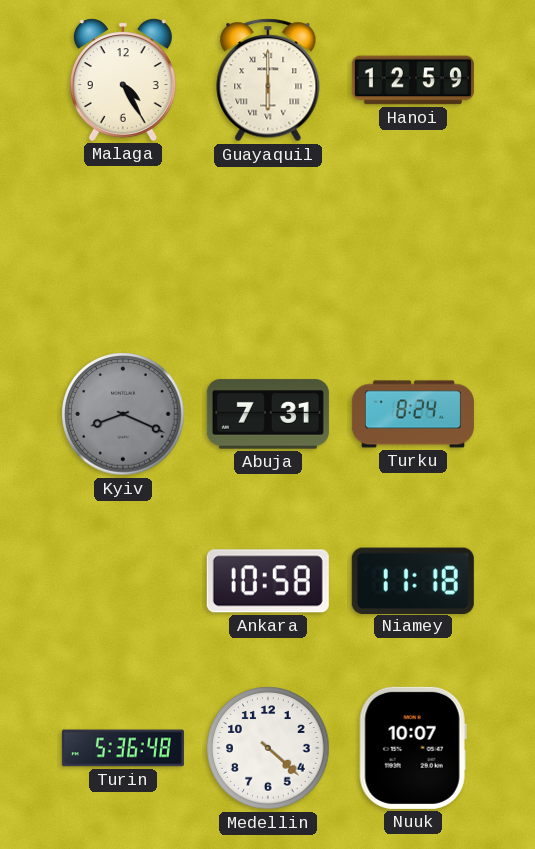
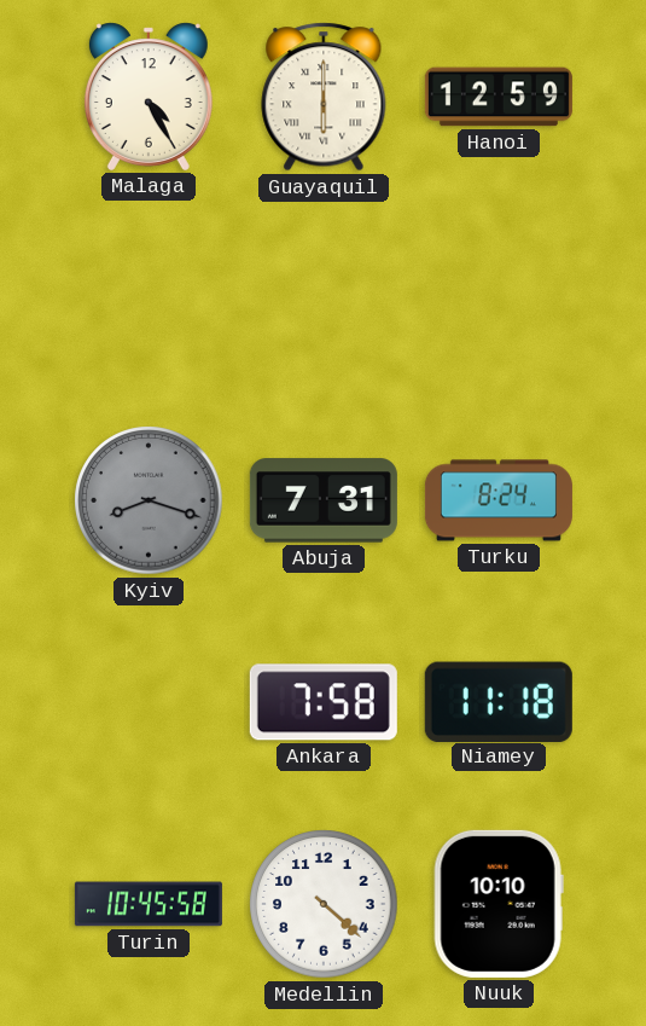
Kyiv: 8:19 -> 8:18 (149, 500)
Ankara: 10:58 -> 7:58 (324, 702)
Turin: 5:36 -> 10:45 (149, 904)
Nuuk: 10:07 -> 10:10 (499, 904)
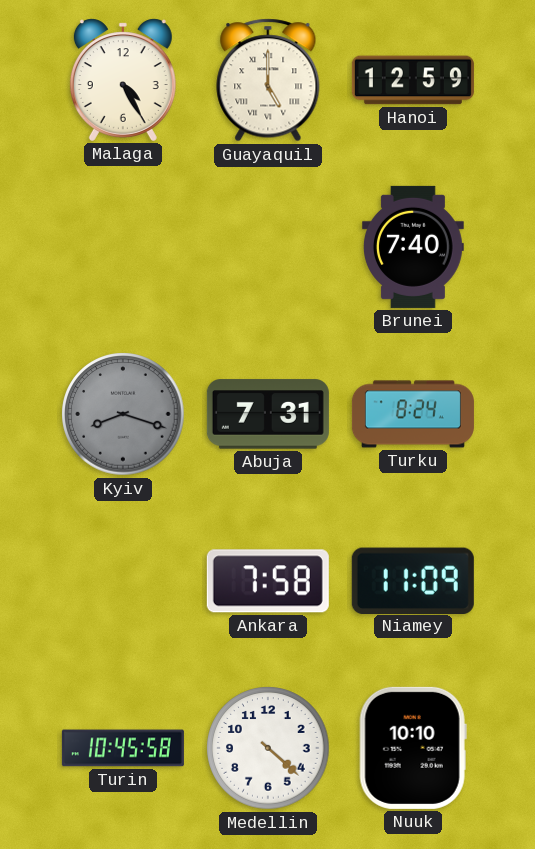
Guayaquil: 6:00 -> 5:00 (268, 80)
Brunei: none -> 7:40 (414, 247)
Niamey: 11:18 -> 11:09 (413, 580)
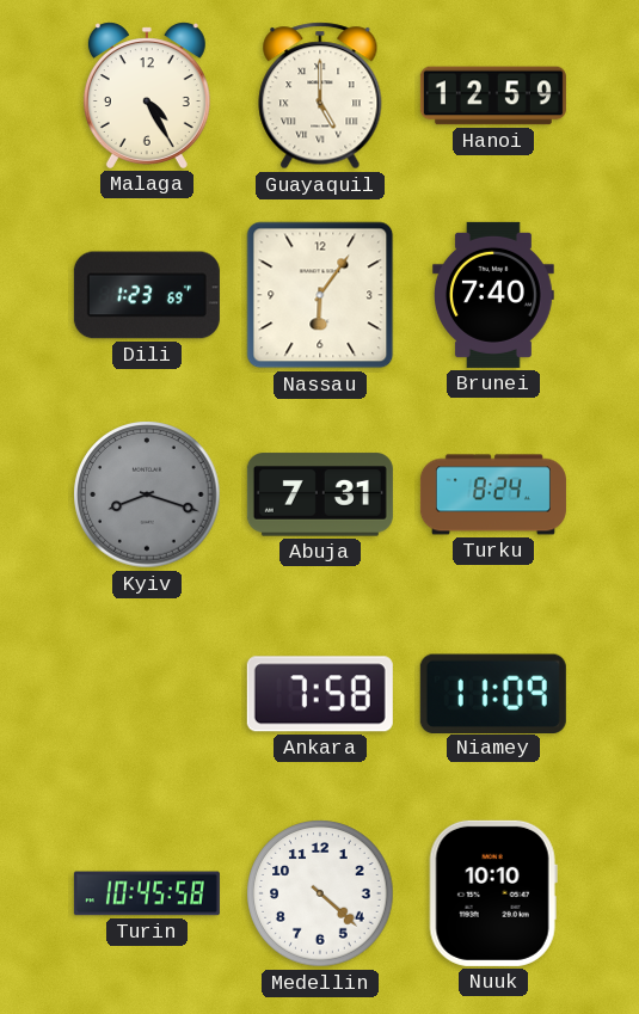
Dili: none -> 1:23 (147, 295)
Nassau: none -> 6:06 (320, 295)
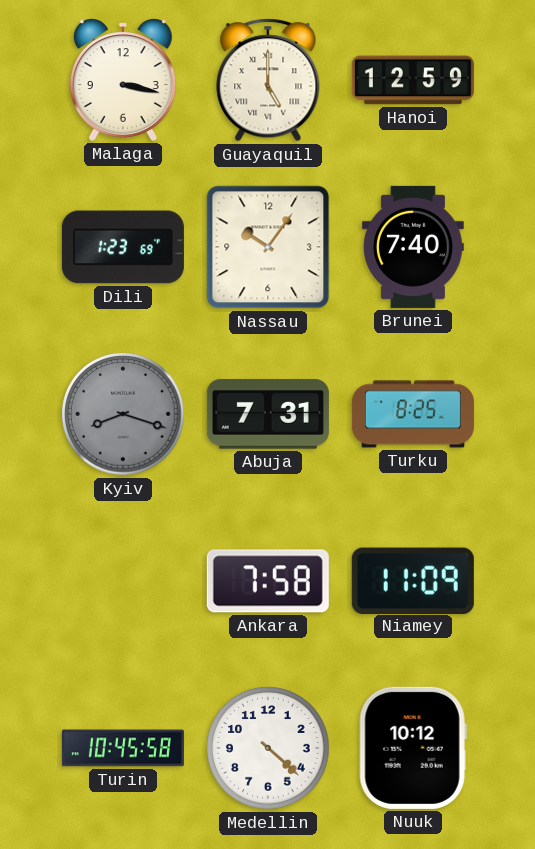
Malaga: 4:25 -> 3:17 (123, 80)
Nassau: 6:06 -> 10:06 (268, 247)
Turku: 8:24 -> 8:25 (413, 414)
Nuuk: 10:10 -> 10:12 (413, 748)
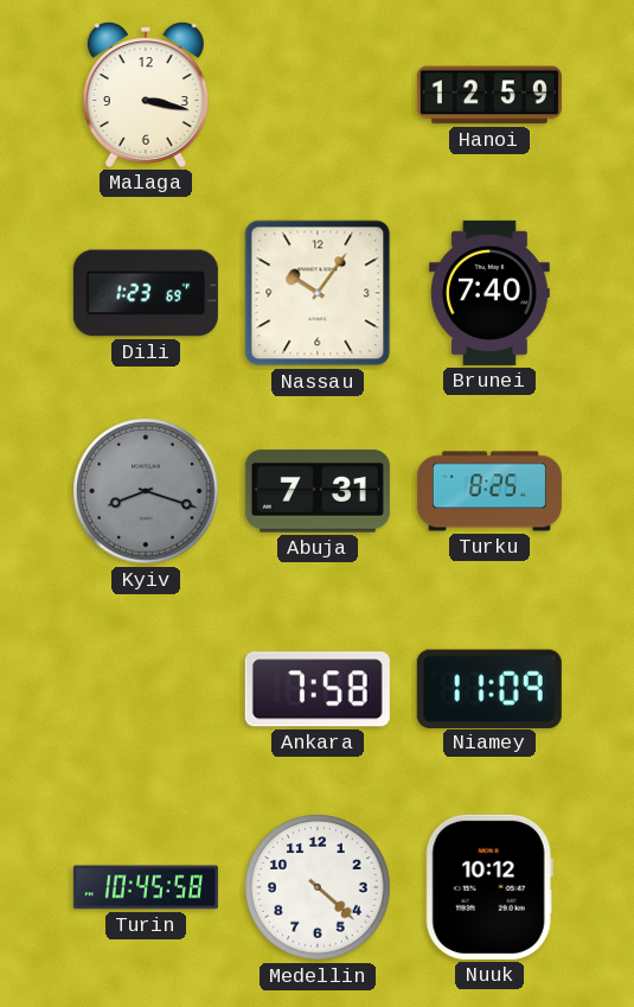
Guayaquil: 5:00 -> none (268, 80)
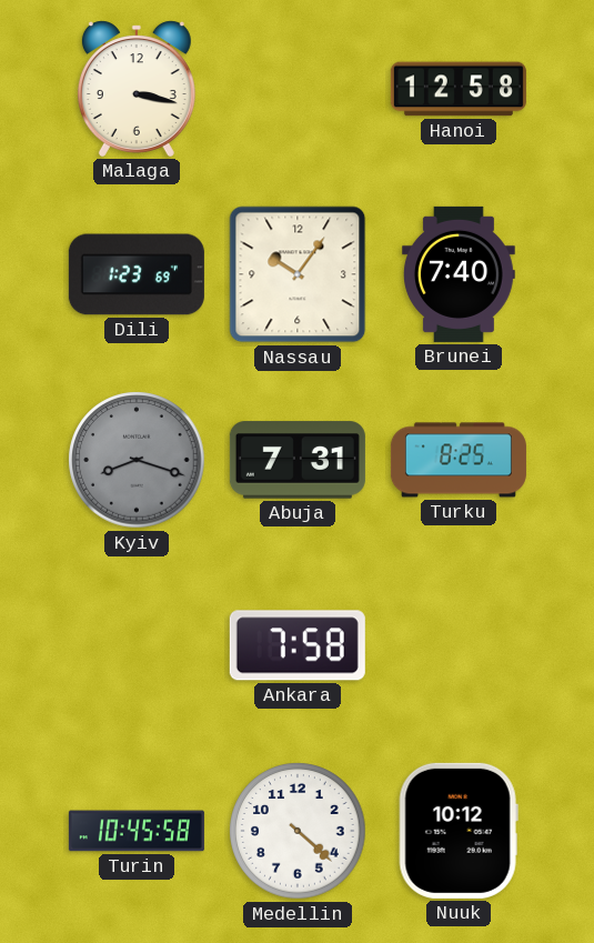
Hanoi: 12:59 -> 12:58 (459, 89)
Niamey: 11:09 -> none (489, 688)
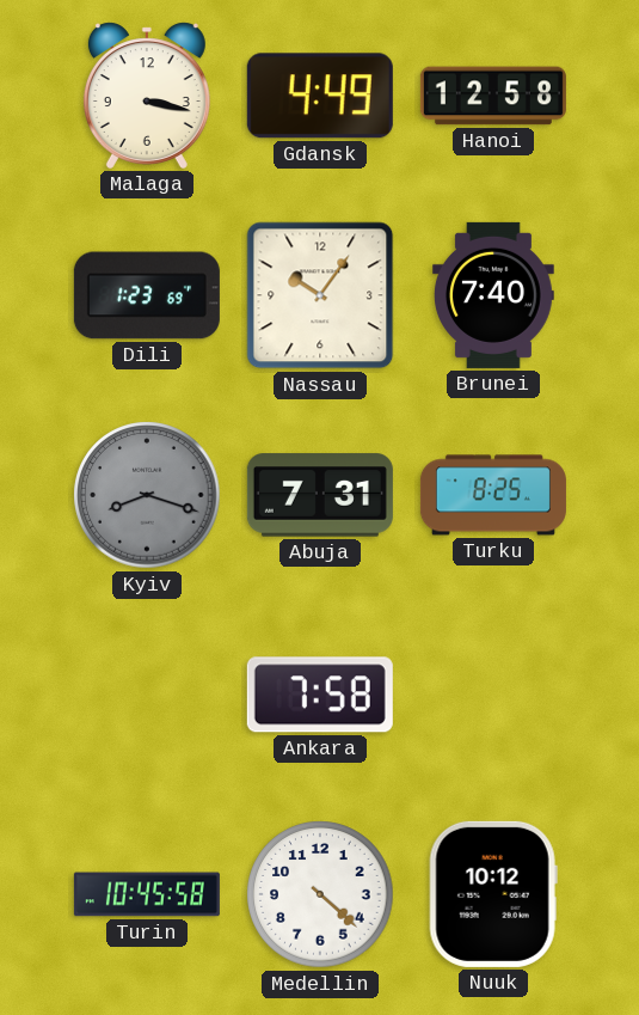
Gdansk: none -> 4:49 (320, 96)
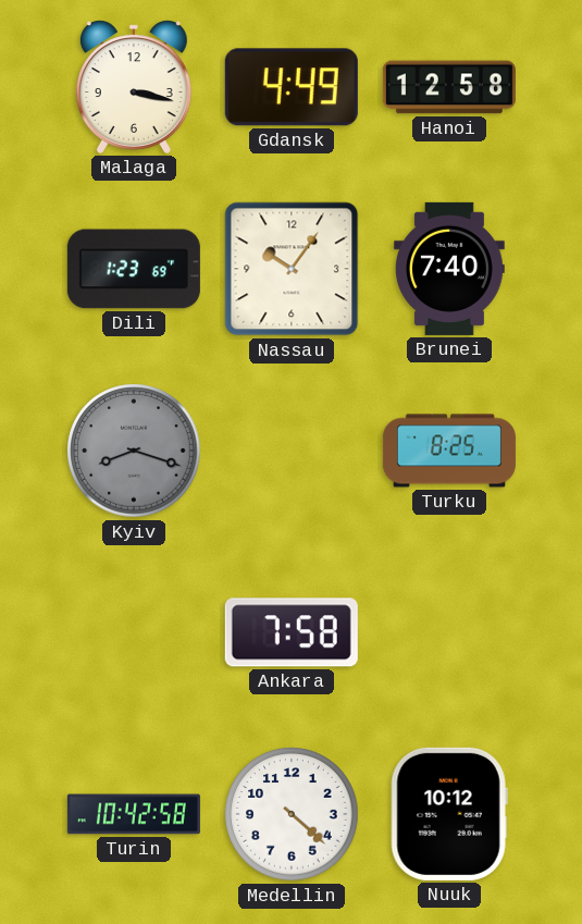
Abuja: 7:31 -> none (320, 495)
Turin: 10:45 -> 10:42 (134, 814)
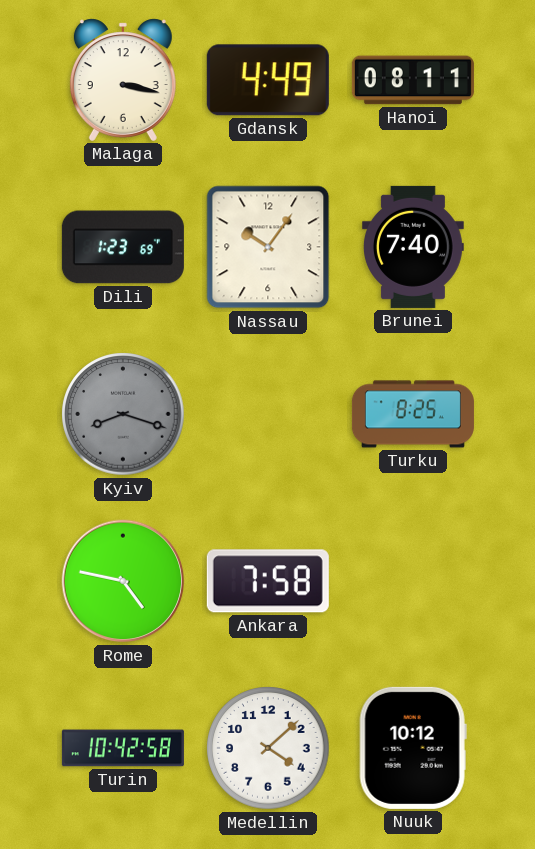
Hanoi: 12:58 -> 08:11 (413, 80)
Rome: none -> 4:47 (123, 581)
Medellin: 4:22 -> 4:08 (268, 748)
